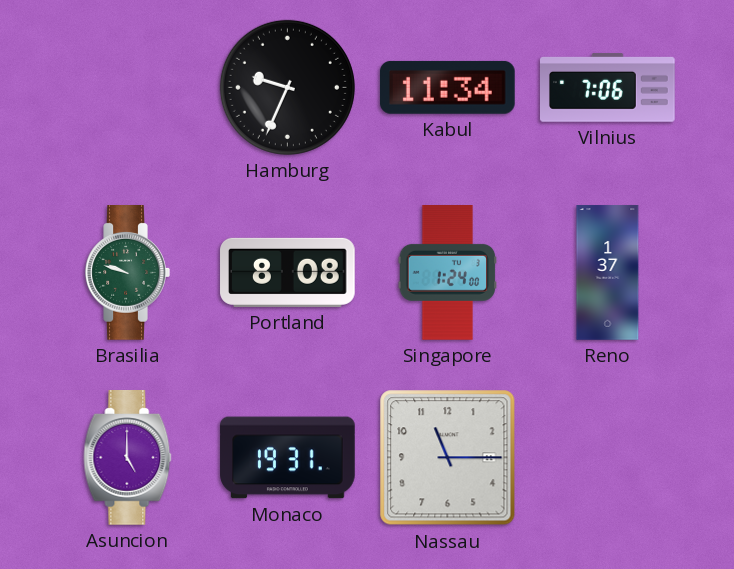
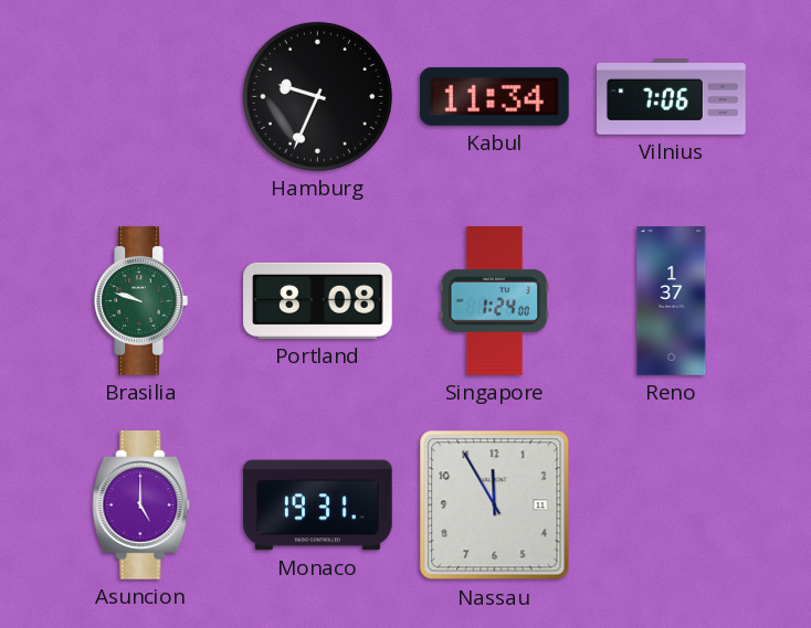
Nassau: 11:15 -> 11:55 (495, 505)
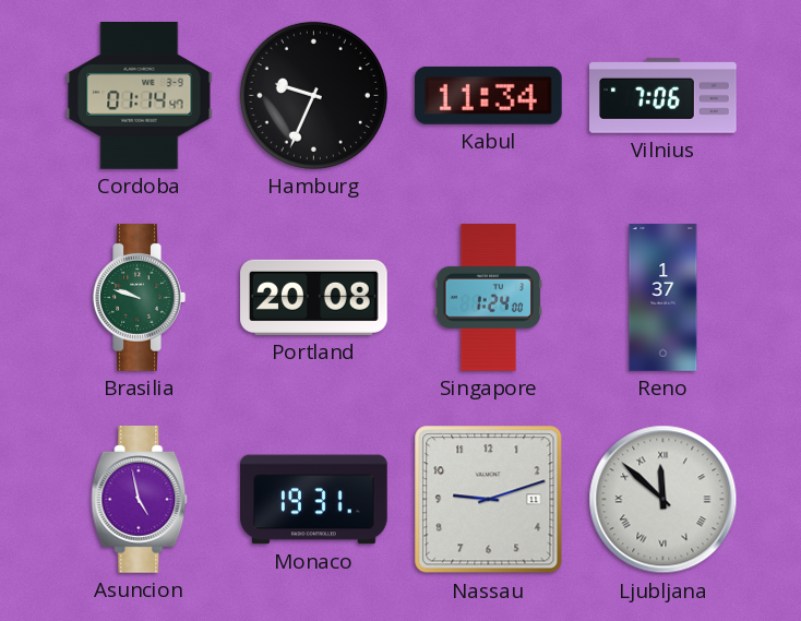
Cordoba: none -> 01:14 (140, 96)
Portland: 8:08 -> 20:08 (314, 297)
Asuncion: 5:00 -> 4:58 (140, 500)
Nassau: 11:55 -> 9:12 (489, 500)
Ljubljana: none -> 11:52 (663, 500)
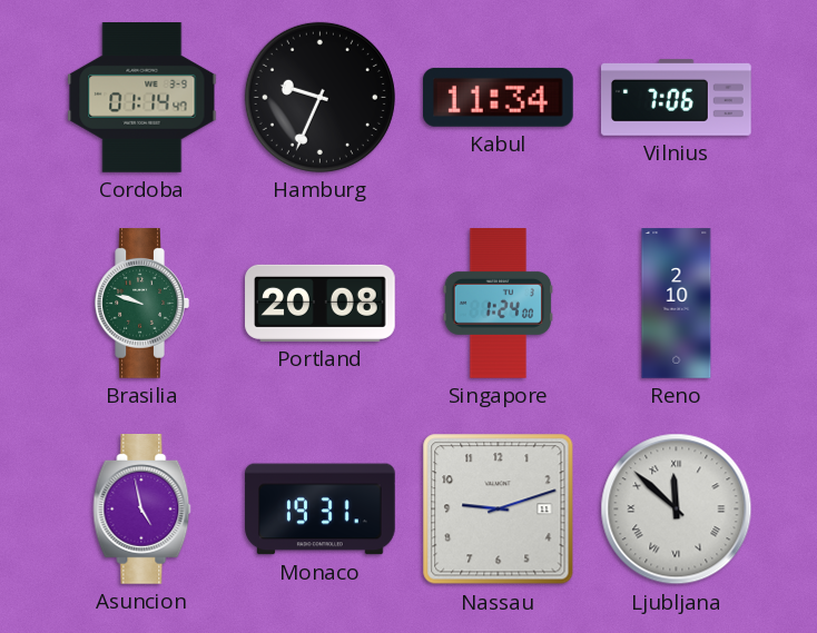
Reno: 1:37 -> 2:10 (677, 304)
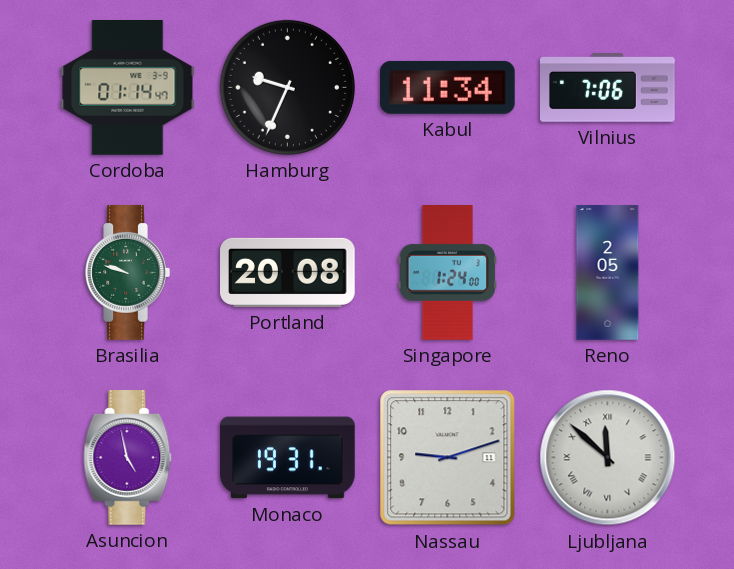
Reno: 2:10 -> 2:05 (608, 273)
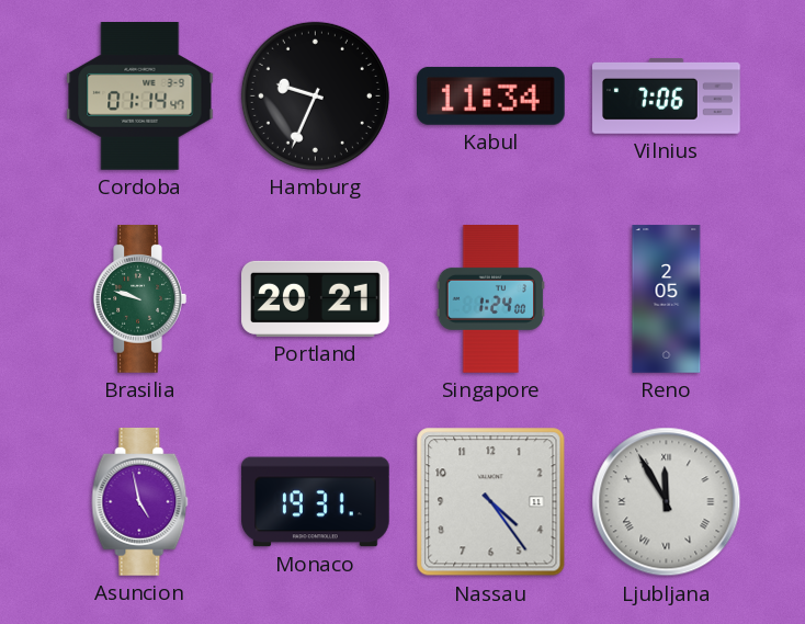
Portland: 20:08 -> 20:21 (316, 298)
Nassau: 9:12 -> 4:24 (491, 502)
Ljubljana: 11:52 -> 11:55 (667, 502)
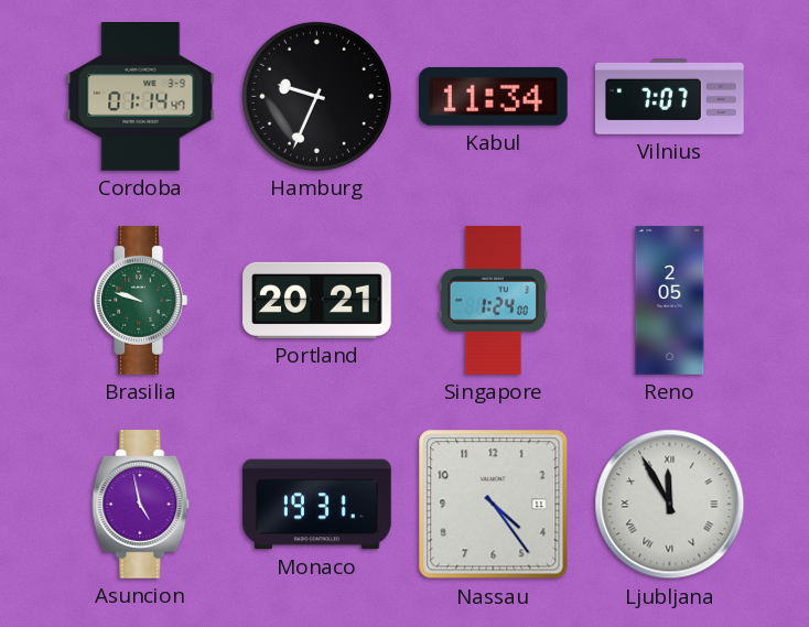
Vilnius: 7:06 -> 7:07 (670, 97)
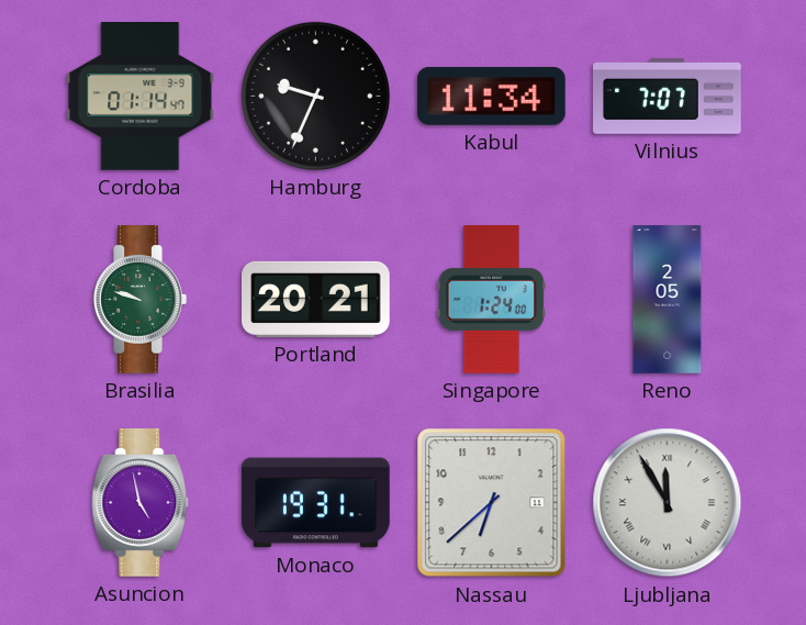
Nassau: 4:24 -> 6:38 (492, 503)
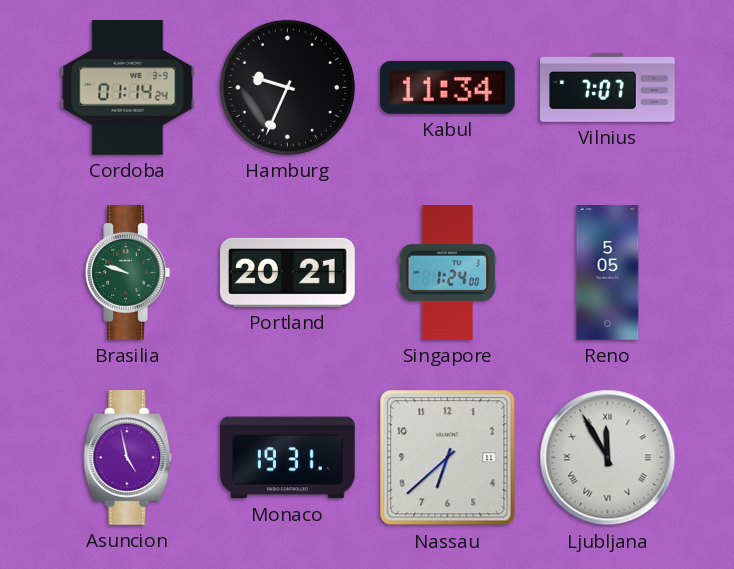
Cordoba: 01:14:47 -> 01:14:24 (128, 88)
Reno: 2:05 -> 5:05 (608, 273)
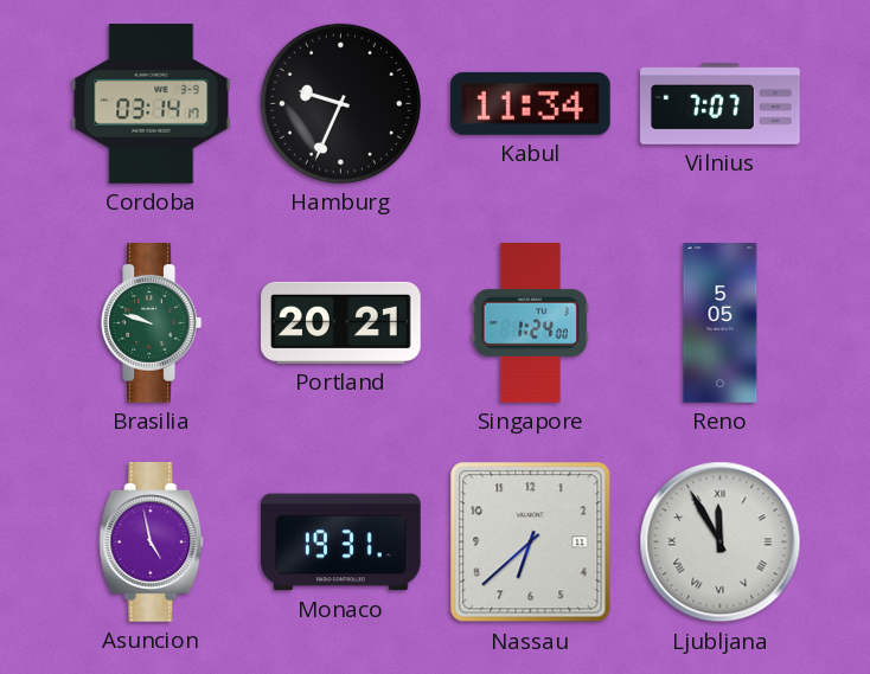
Cordoba: 01:14 -> 03:14 (152, 104)
